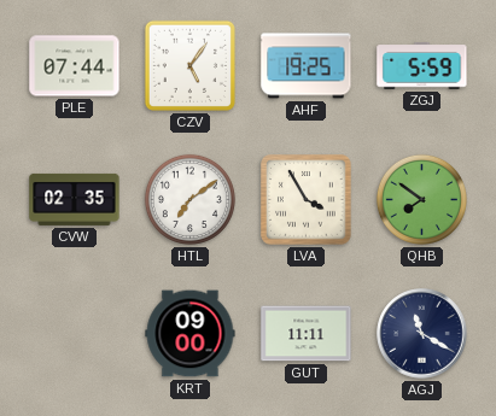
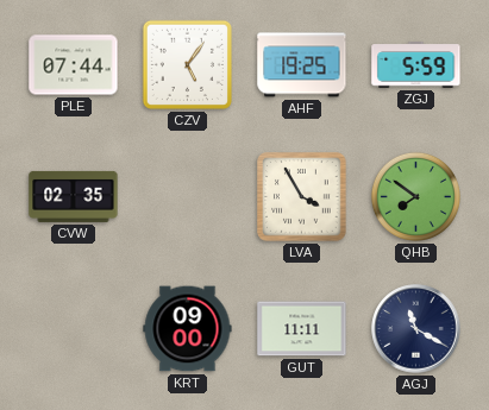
HTL: 7:09 -> none (189, 199)
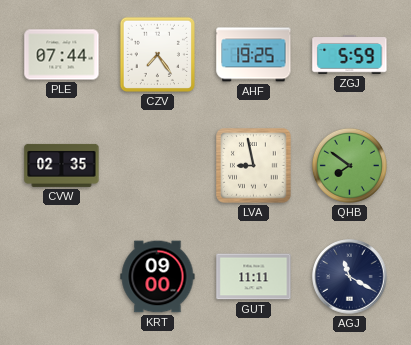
CZV: 5:06 -> 7:24 (157, 54)
LVA: 3:55 -> 8:58 (254, 166)
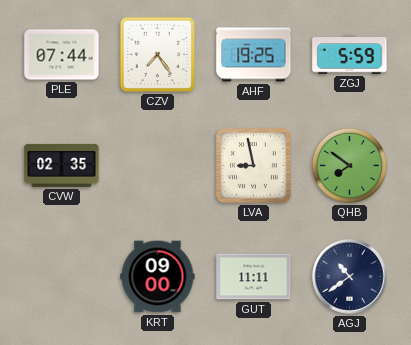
AGJ: 11:20 -> 10:39 (350, 277)
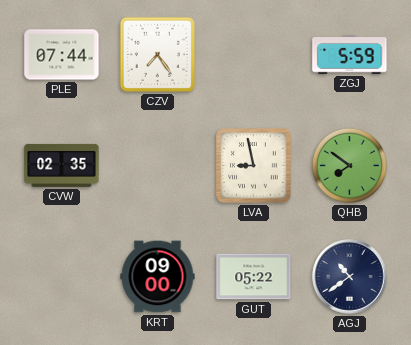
AHF: 19:25 -> none (254, 55)
GUT: 11:11 -> 05:22 (254, 277)
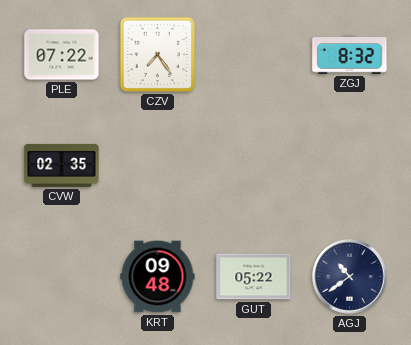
PLE: 07:44 -> 07:22 (62, 55)
ZGJ: 5:59 -> 8:32 (350, 55)
LVA: 8:58 -> none (254, 166)
QHB: 7:51 -> none (349, 165)
KRT: 09:00 -> 09:48 (158, 277)
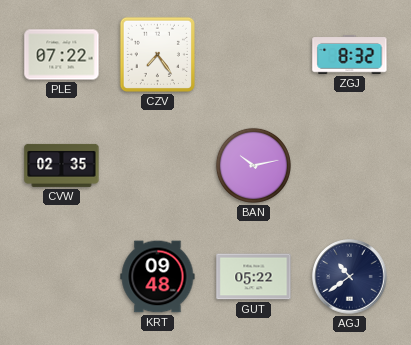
BAN: none -> 10:13 (253, 165)
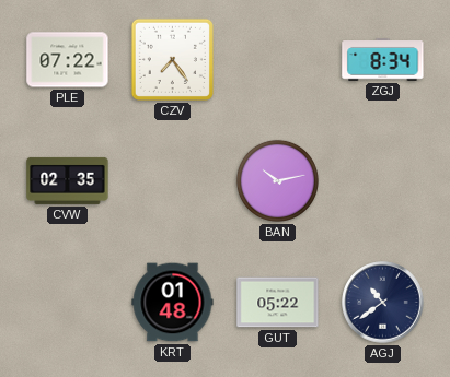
ZGJ: 8:32 -> 8:34 (383, 60)
KRT: 09:48 -> 01:48 (173, 303)
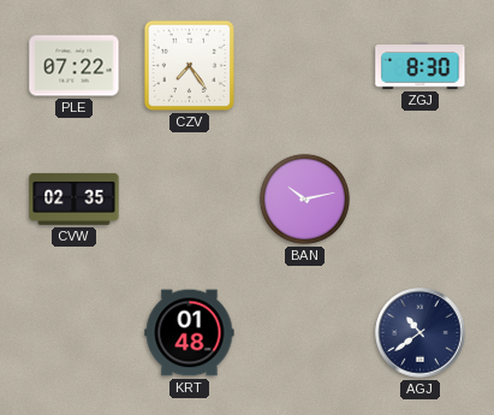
ZGJ: 8:34 -> 8:30 (421, 66)
GUT: 05:22 -> none (278, 303)
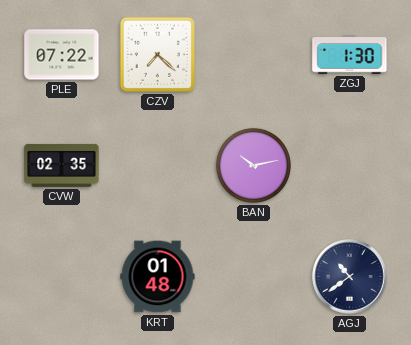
CZV: 7:24 -> 7:22 (157, 54)
ZGJ: 8:30 -> 1:30 (350, 55)
